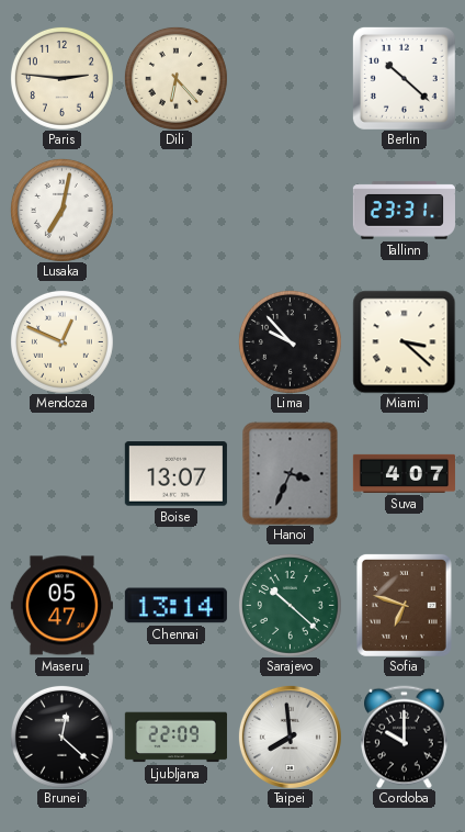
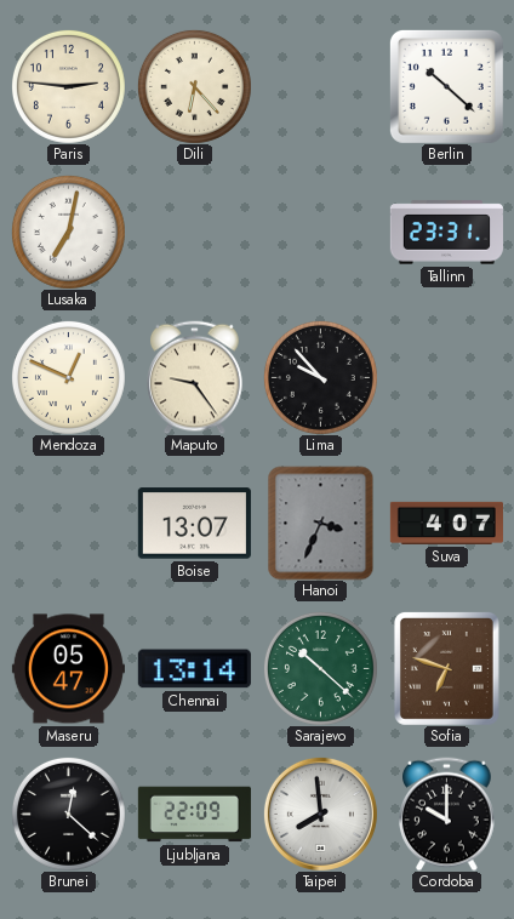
Maputo: none -> 9:24 (195, 377)
Miami: 3:22 -> none (404, 341)
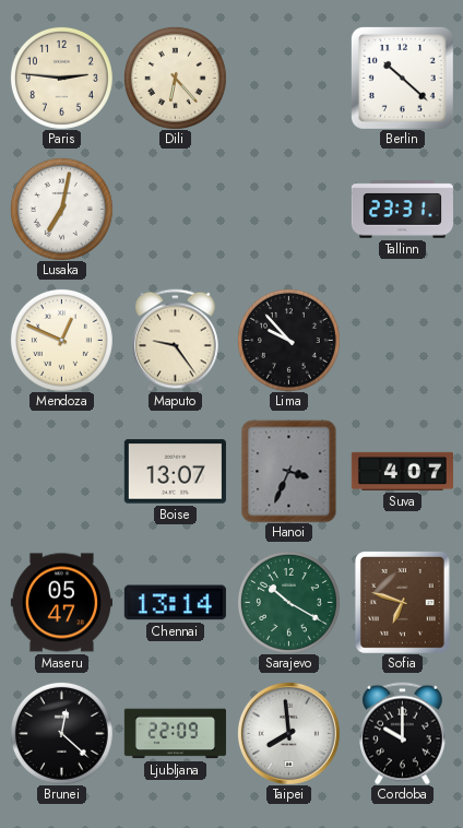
Sarajevo: 10:22 -> 10:20 (288, 602)
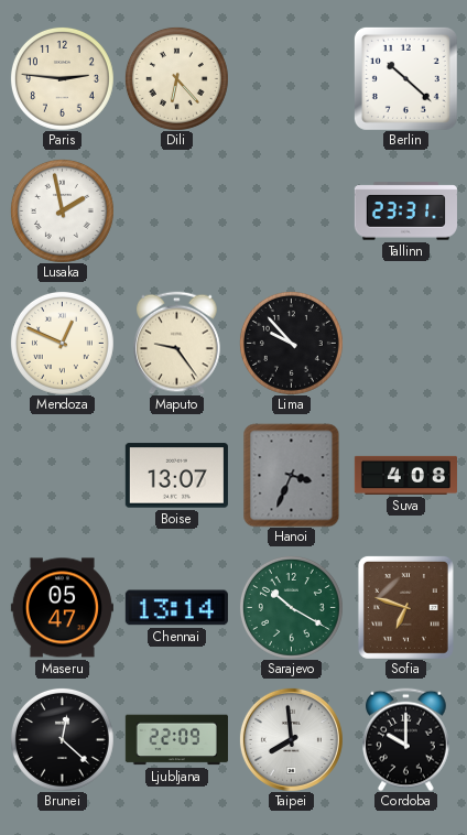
Lusaka: 7:02 -> 1:58 (62, 210)
Suva: 4:07 -> 4:08 (405, 475)
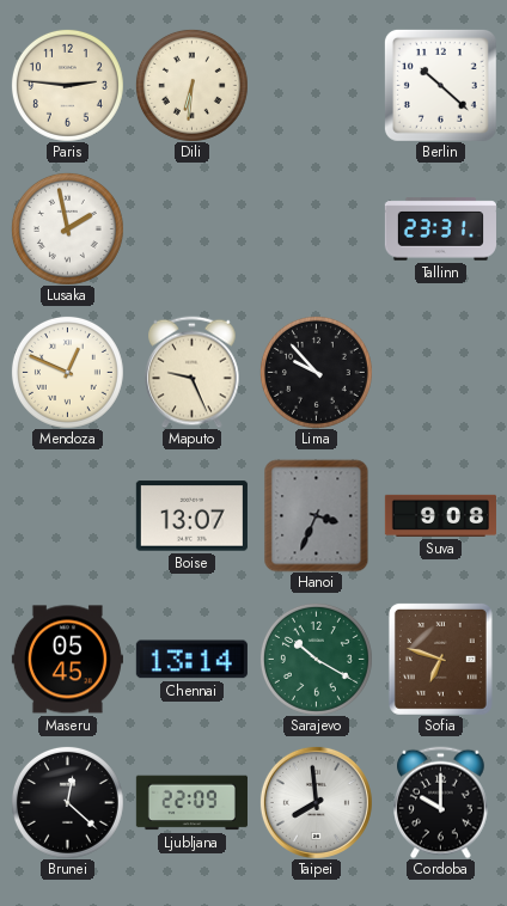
Dili: 6:23 -> 6:31 (191, 85)
Maputo: 9:24 -> 9:26 (193, 372)
Suva: 4:08 -> 9:08 (440, 515)
Maseru: 05:47 -> 05:45 (67, 660)
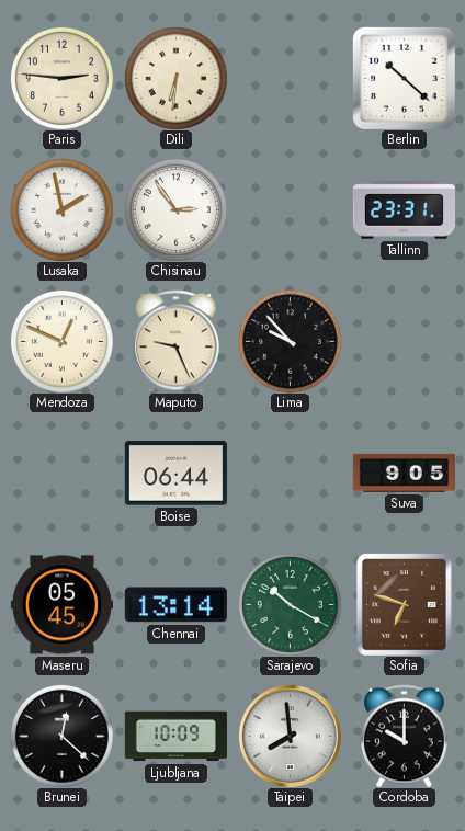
Chisinau: none -> 2:54 (175, 209)
Boise: 13:07 -> 06:44 (175, 474)
Hanoi: 3:34 -> none (317, 515)
Suva: 9:08 -> 9:05 (404, 473)
Ljubljana: 22:09 -> 10:09 (175, 737)
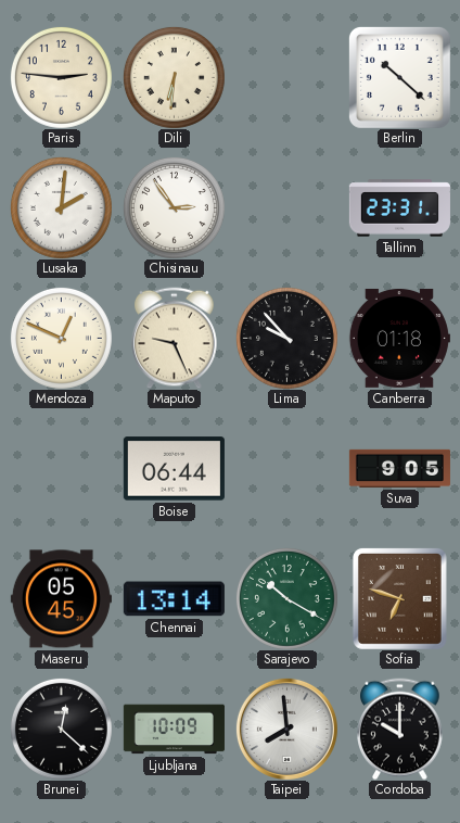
Lusaka: 1:58 -> 2:01 (61, 207)
Canberra: none -> 01:18 (399, 338)
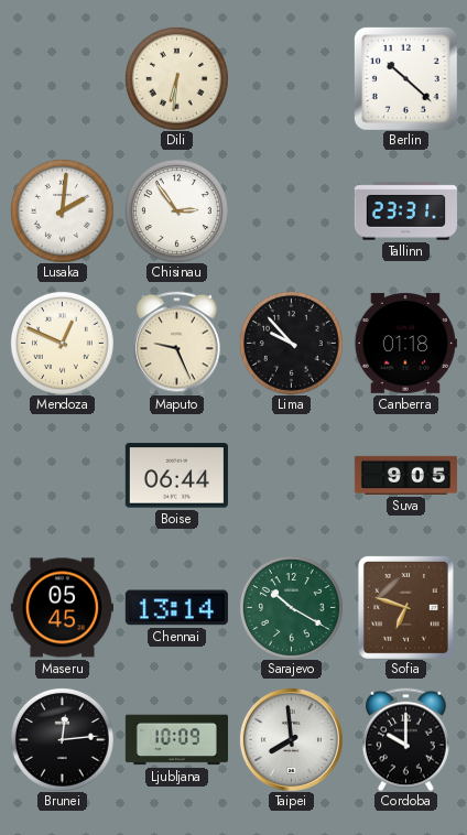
Paris: 2:46 -> none (61, 77)
Brunei: 12:22 -> 12:14 (62, 739)
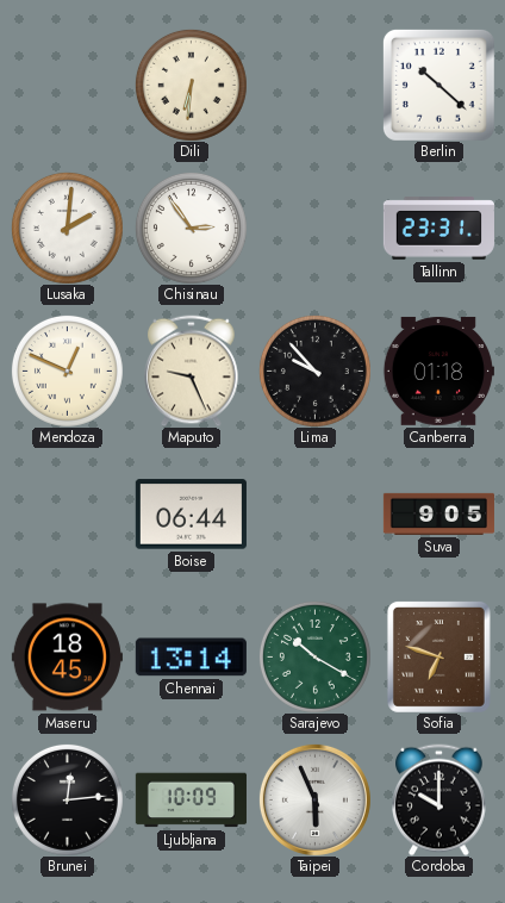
Maseru: 05:45 -> 18:45 (67, 658)
Taipei: 7:59 -> 5:56 (314, 799)
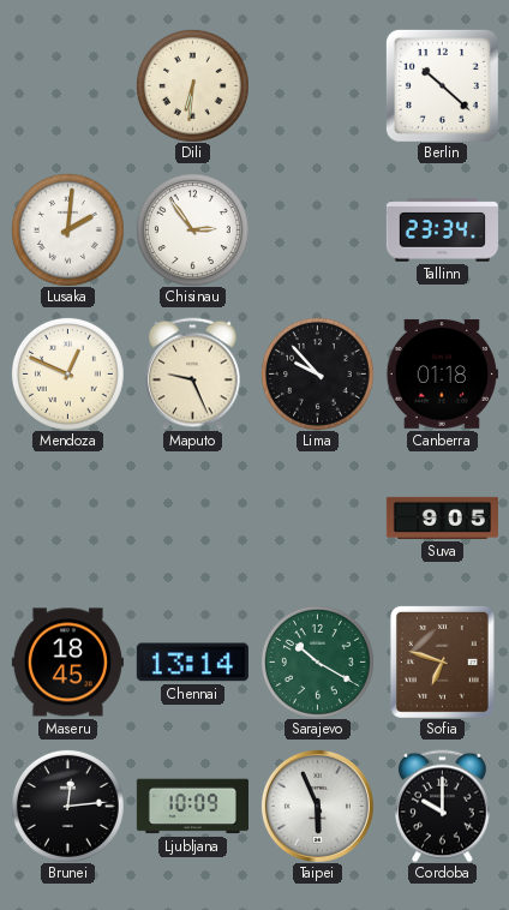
Tallinn: 23:31 -> 23:34 (442, 231)
Boise: 06:44 -> none (191, 515)
